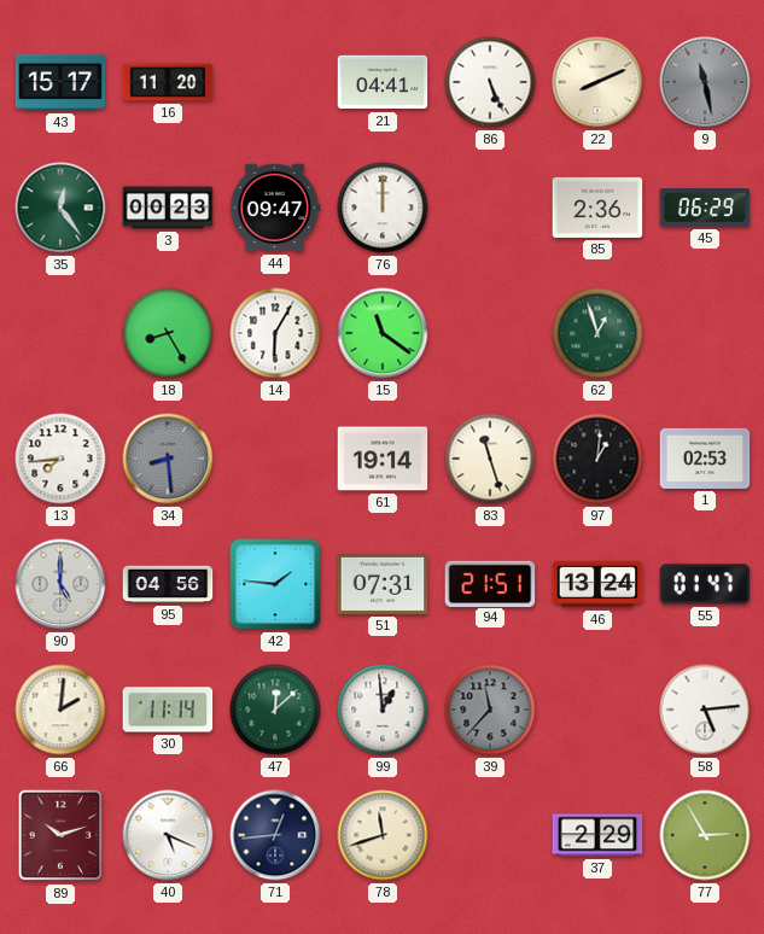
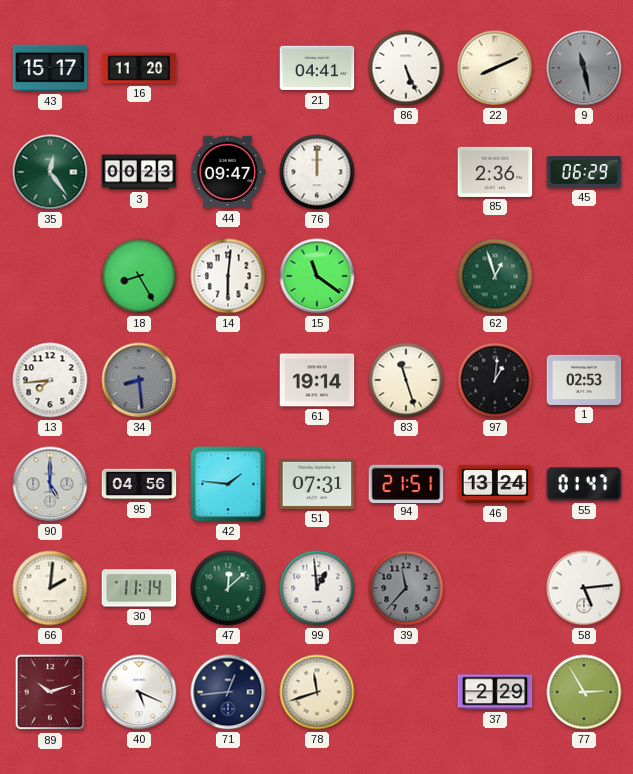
14: 6:05 -> 6:01 (228, 276)
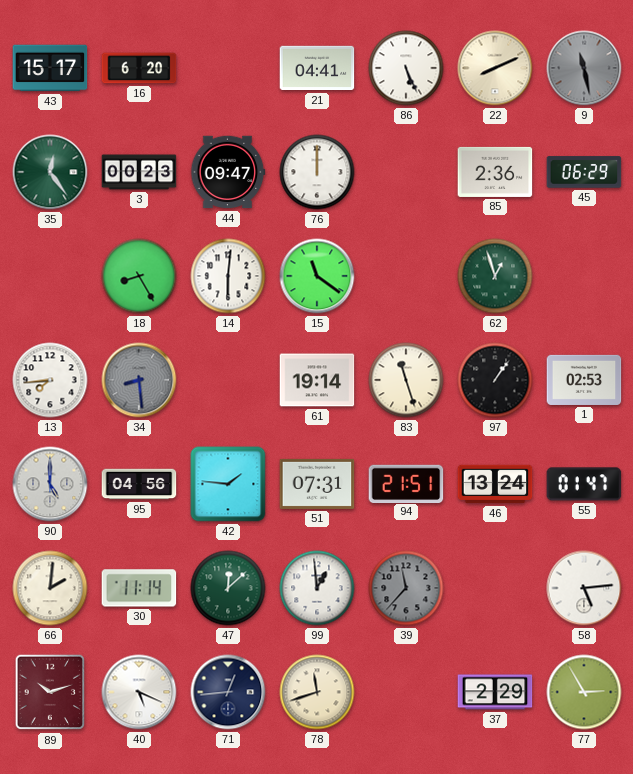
16: 11:20 -> 6:20 (139, 68)
97: 1:01 -> 1:06 (495, 380)
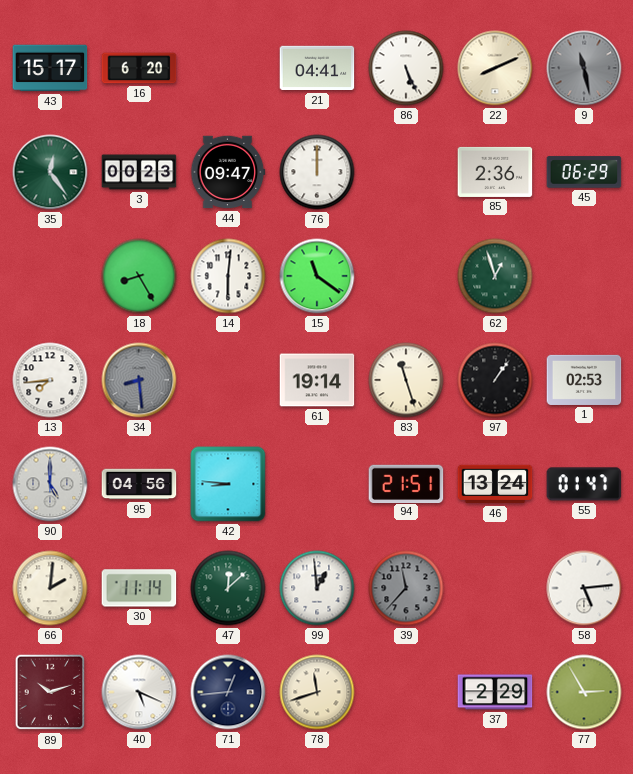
42: 1:46 -> 8:46 (228, 484)
51: 07:31 -> none (317, 484)
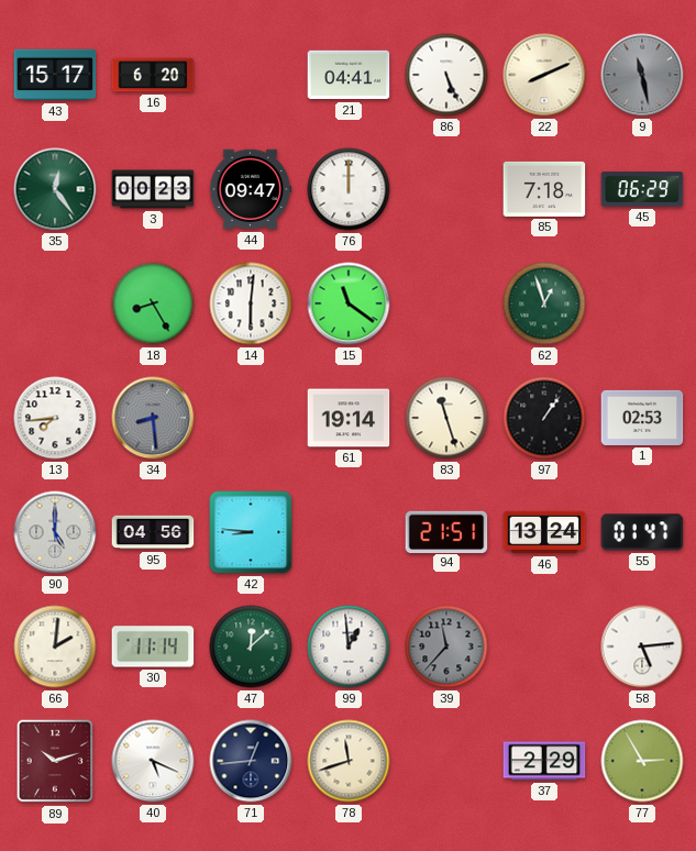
85: 2:36 -> 7:18 (544, 189)
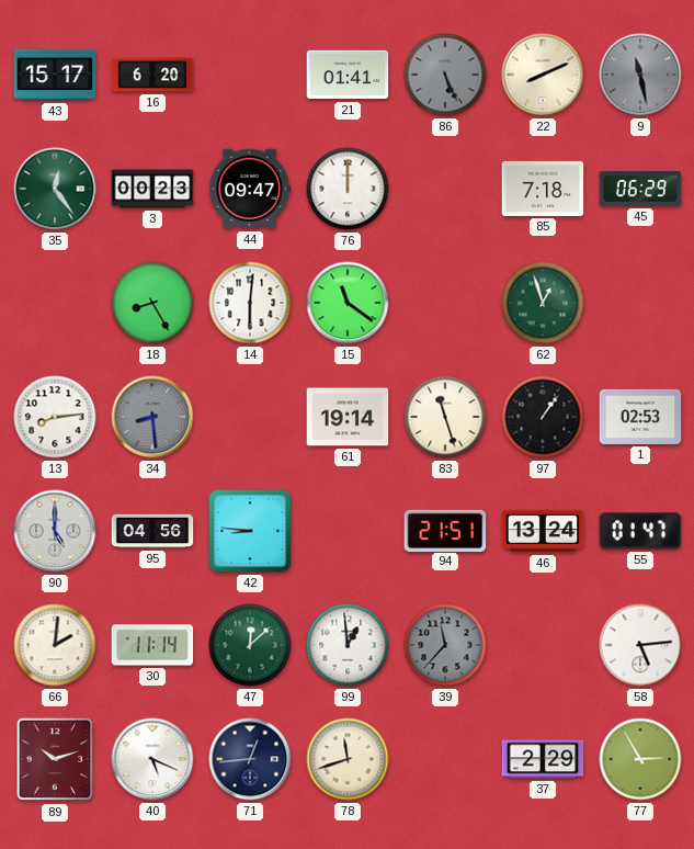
21: 04:41 -> 01:41 (348, 75)
86 dial: white -> grey (445, 75)
13: 7:44 -> 8:14 (55, 417)
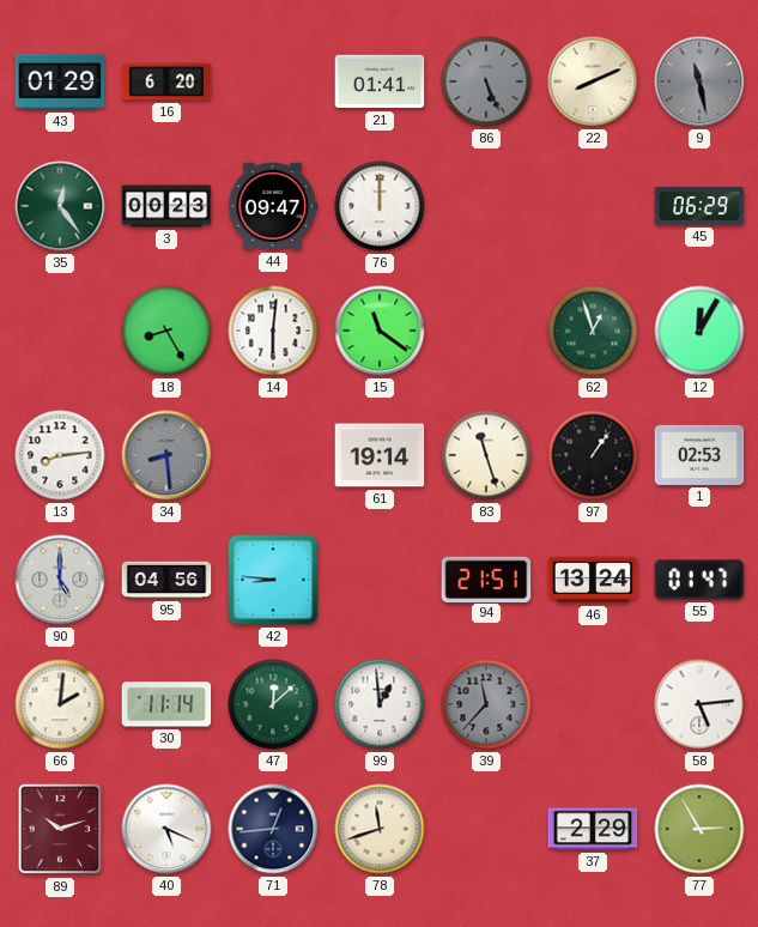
43: 15:17 -> 01:29 (60, 81)
85: 7:18 -> none (543, 189)
12: none -> 12:05 (699, 331)
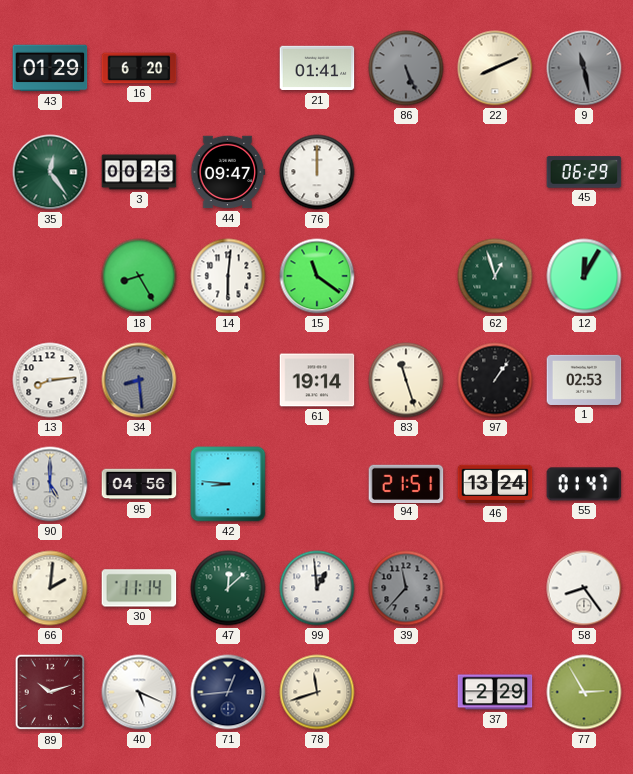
58: 5:14 -> 8:24 (584, 588)
